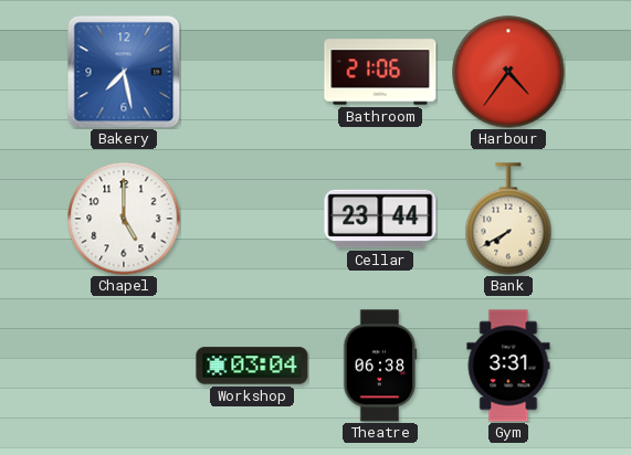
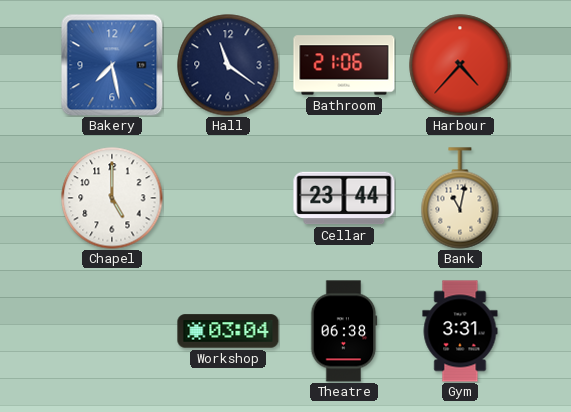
Hall: none -> 11:21 (228, 65)
Harbour: 4:36 -> 4:37 (460, 65)
Bank: 7:40 -> 11:02 (460, 198)
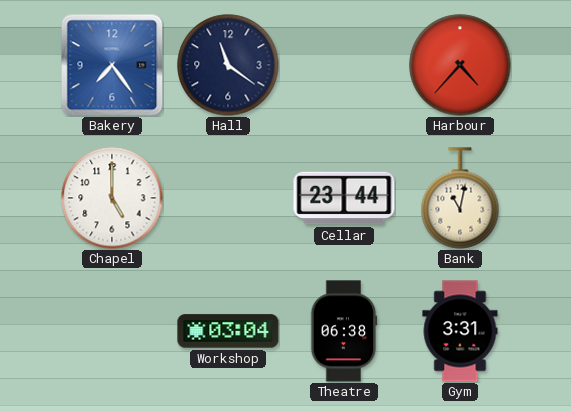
Bakery: 7:28 -> 7:24 (112, 65)
Bathroom: 21:06 -> none (344, 65)
